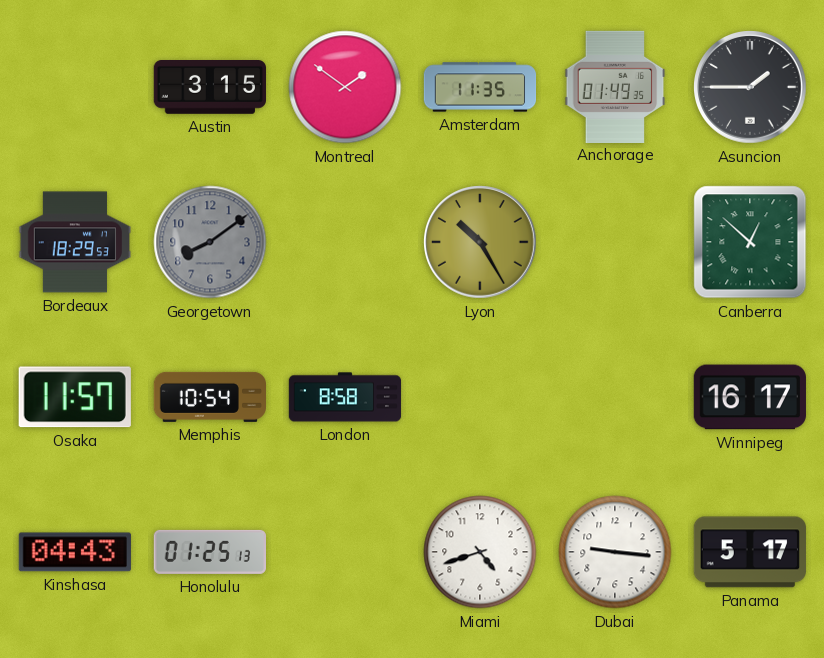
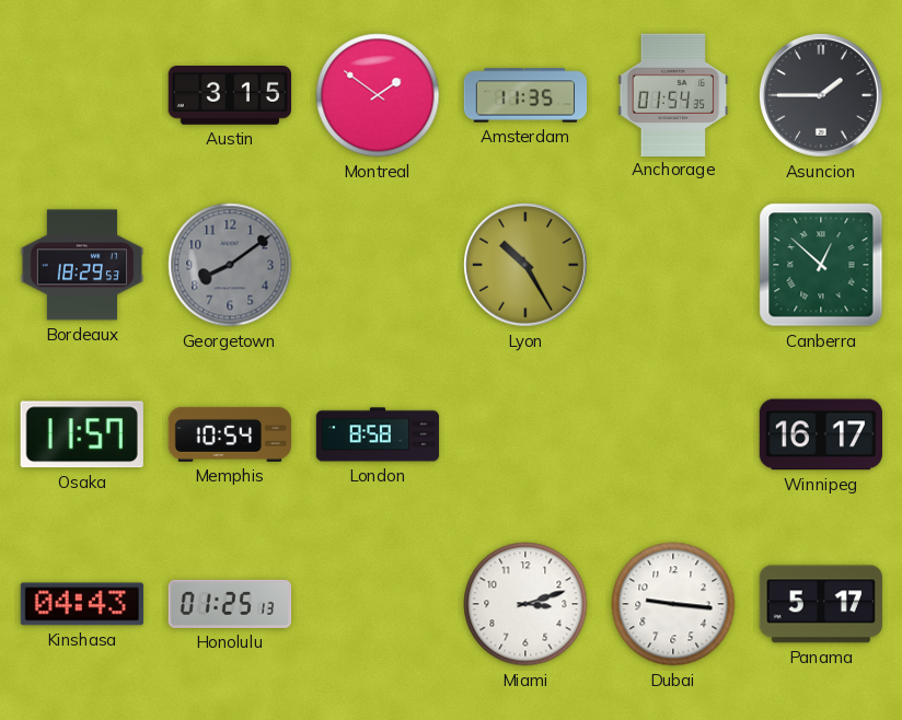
Anchorage: 01:49 -> 01:54 (673, 94)
Miami: 4:42 -> 3:12 (525, 604)
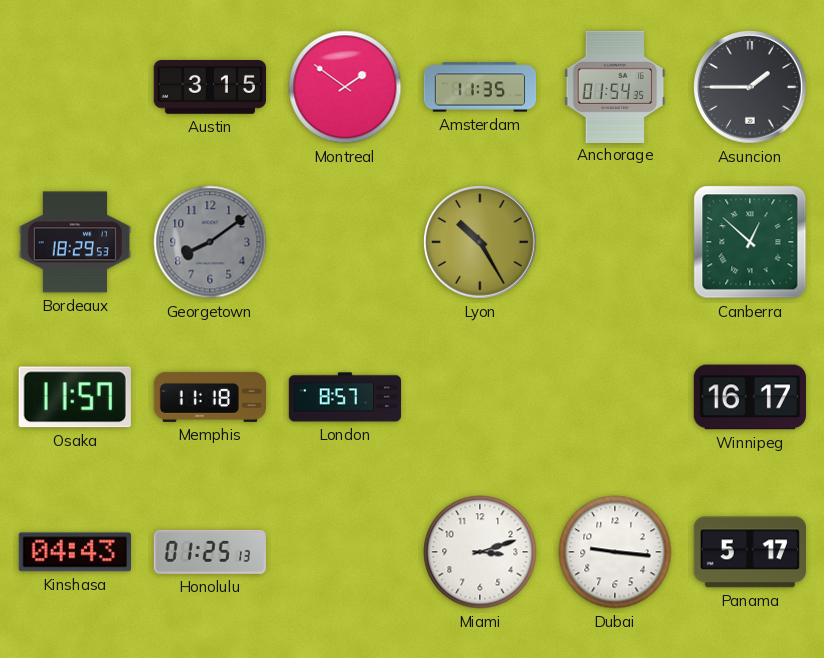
Memphis: 10:54 -> 11:18 (210, 397)
London: 8:58 -> 8:57 (345, 397)
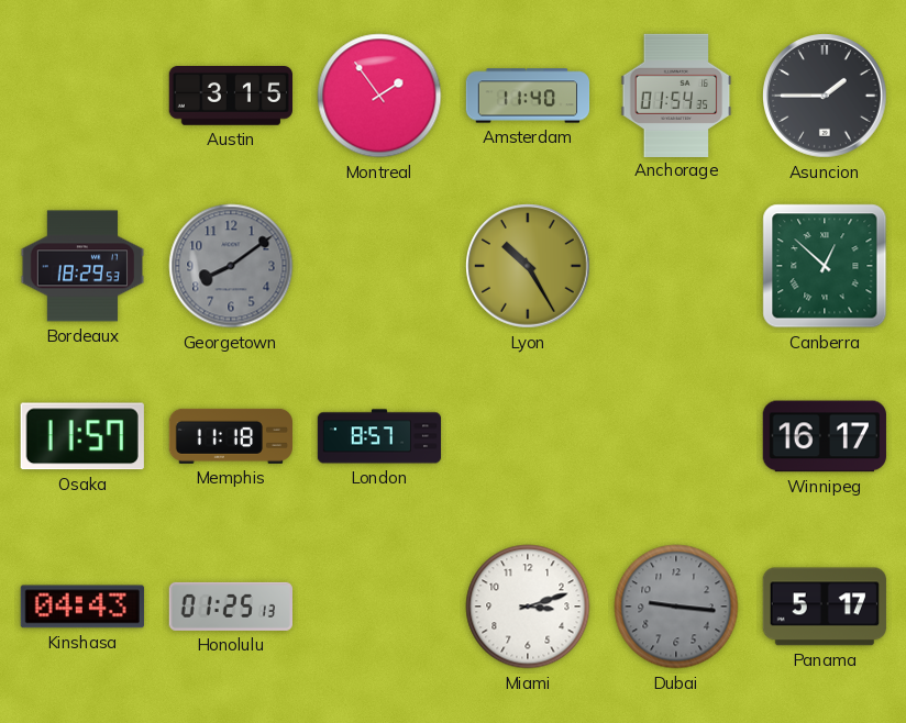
Montreal: 1:51 -> 1:54 (379, 96)
Amsterdam: 11:35 -> 11:40 (528, 96)
Dubai dial: white -> grey (676, 607)
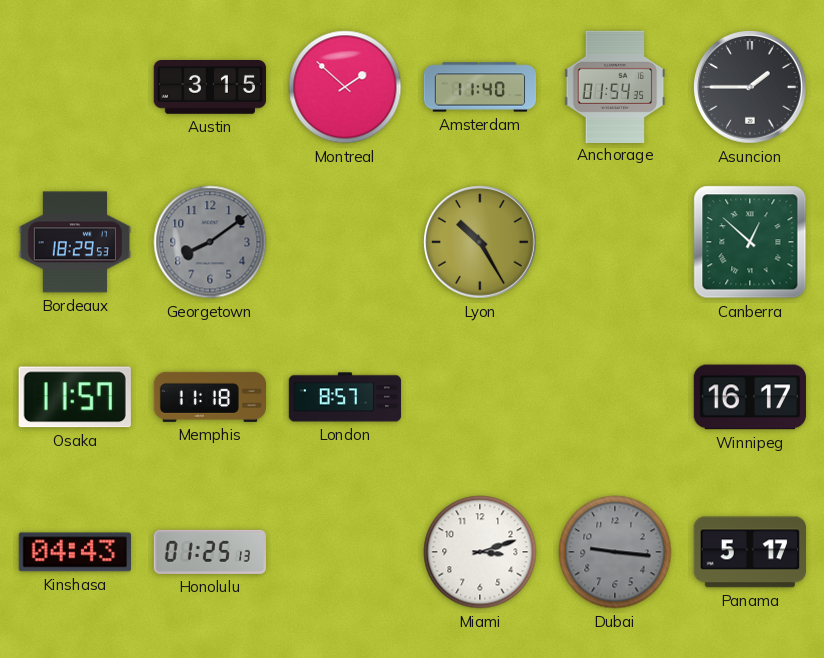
Montreal: 1:54 -> 1:52 (345, 87)
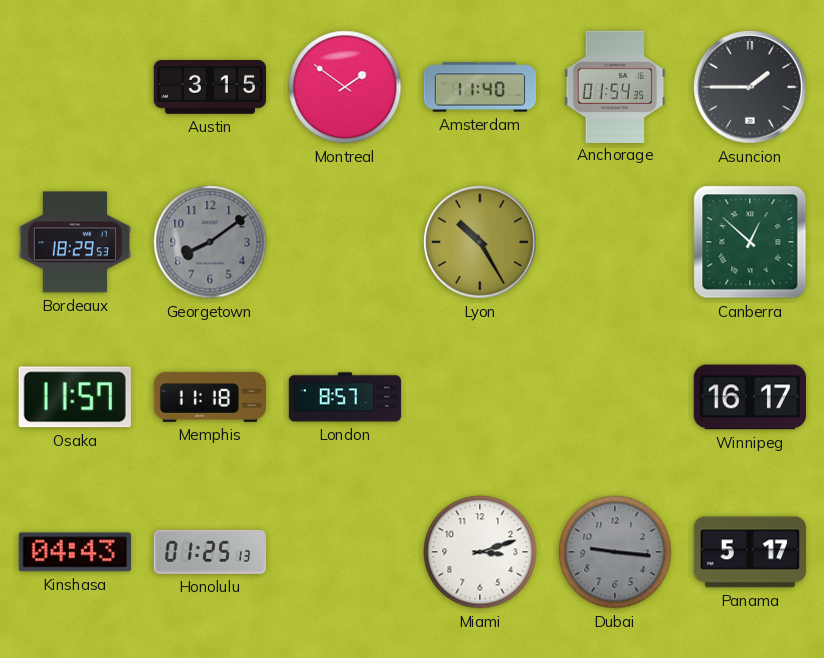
Montreal: 1:52 -> 1:51 (345, 87)
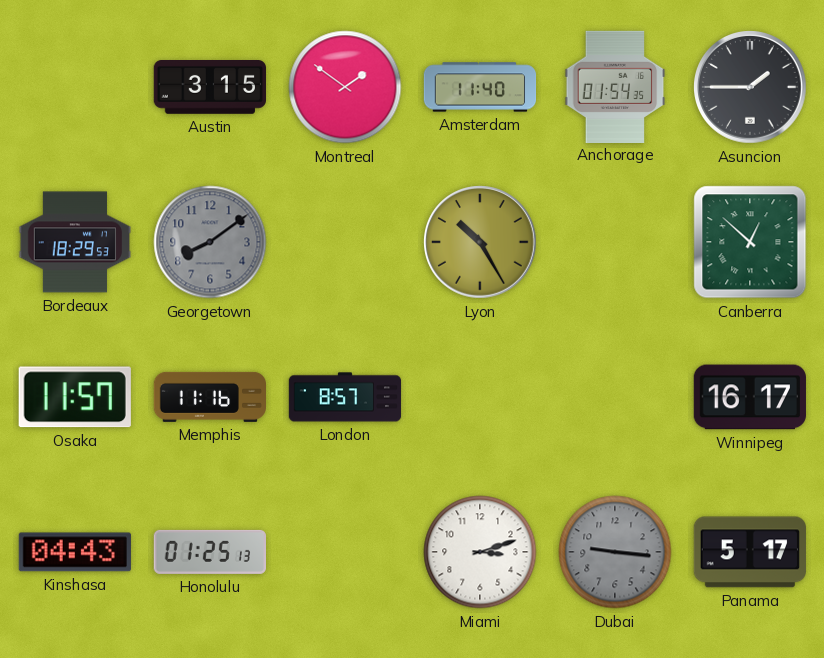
Memphis: 11:18 -> 11:16 (210, 397)
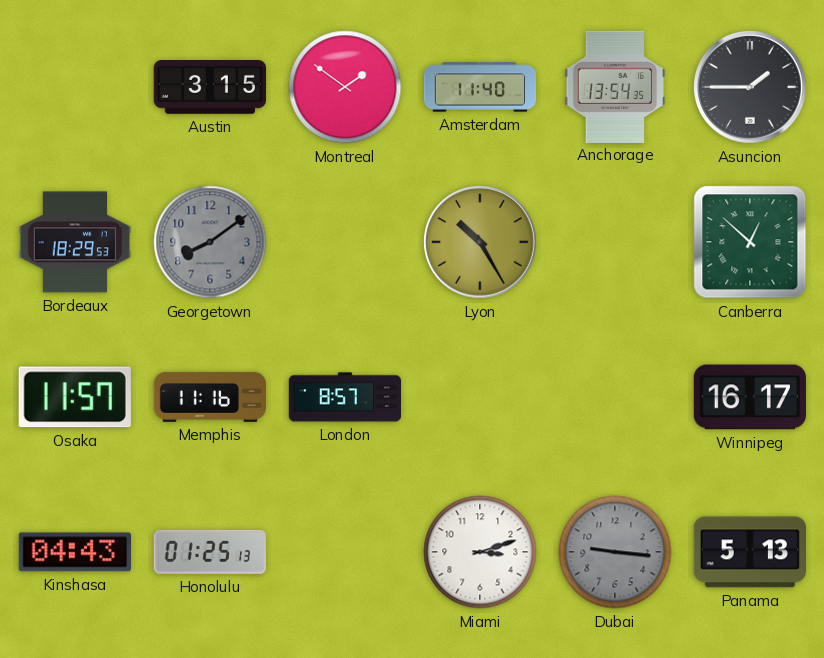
Anchorage: 01:54 -> 13:54 (615, 86)
Panama: 5:17 -> 5:13 (750, 552)
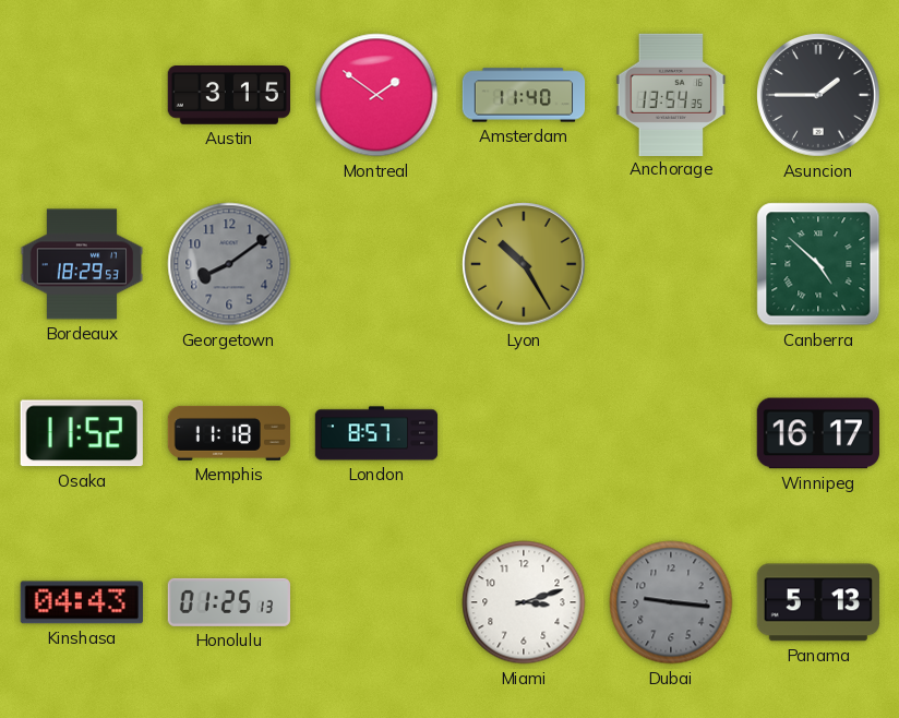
Canberra: 12:52 -> 4:52 (818, 264)
Osaka: 11:57 -> 11:52 (82, 433)
Memphis: 11:16 -> 11:18 (229, 433)
